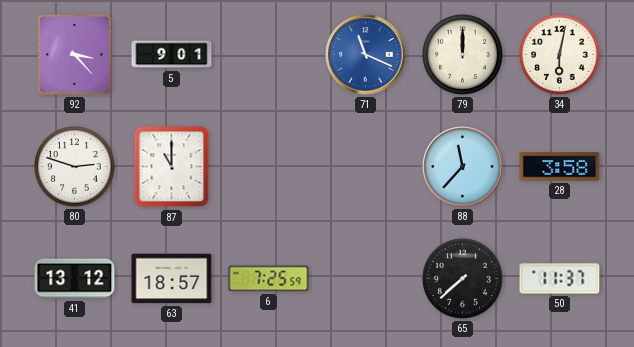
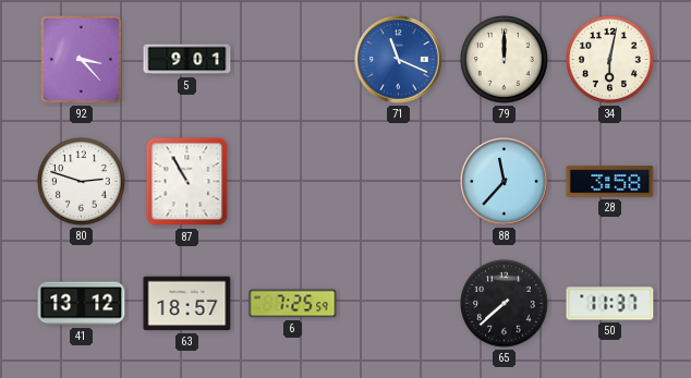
87: 11:00 -> 10:55 (187, 182)
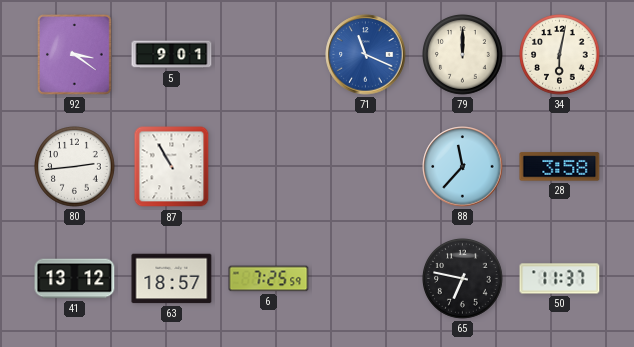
92: 3:23 -> 3:21 (75, 55)
80: 2:48 -> 2:44 (75, 167)
65: 7:38 -> 6:47 (463, 279)
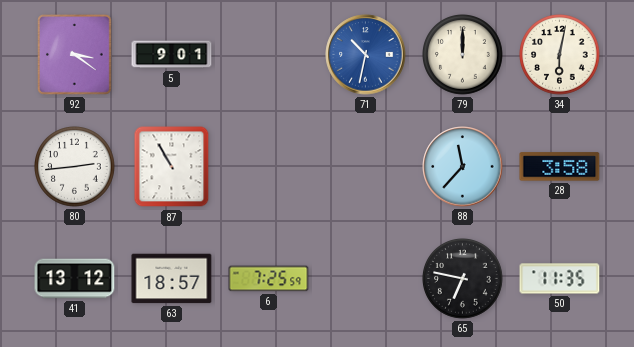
71: 11:19 -> 10:32 (366, 55)
50: 11:37 -> 11:35 (560, 279)
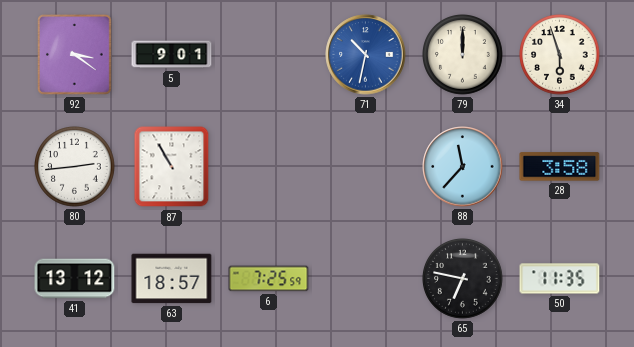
34: 6:02 -> 5:57 (560, 55)
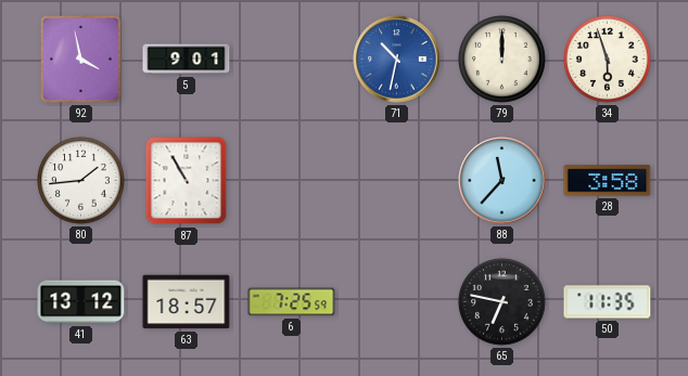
92: 3:21 -> 3:58 (81, 60)
80: 2:44 -> 1:44 (81, 181)
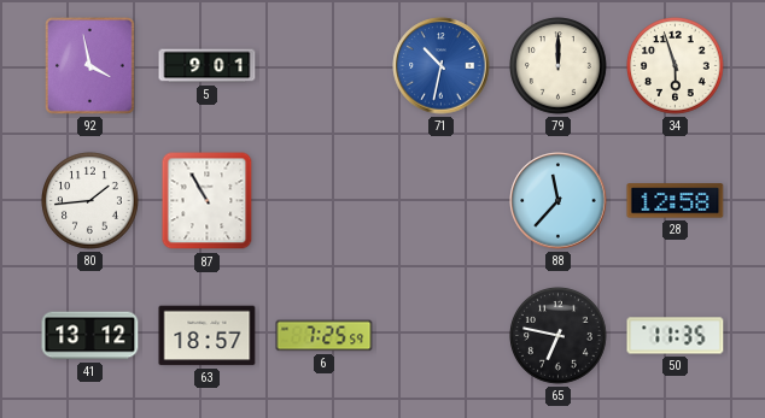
28: 3:58 -> 12:58 (676, 201)
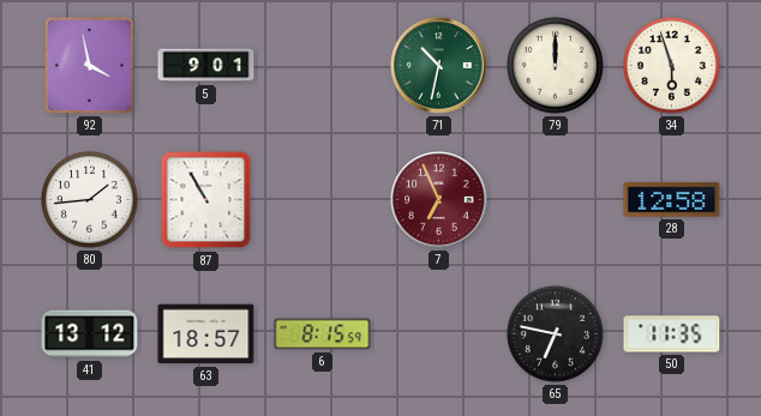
71 dial: blue -> green (439, 66)
7: none -> 6:56 (439, 200)
88: 11:37 -> none (559, 201)
6: 7:25 -> 8:15 (323, 334)
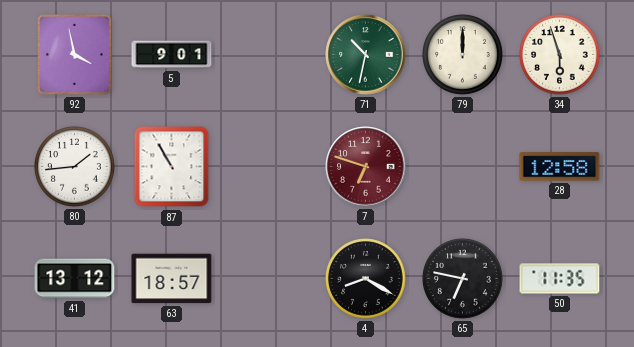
7: 6:56 -> 6:48 (366, 167)
6: 8:15 -> none (323, 334)
4: none -> 8:20 (366, 279)
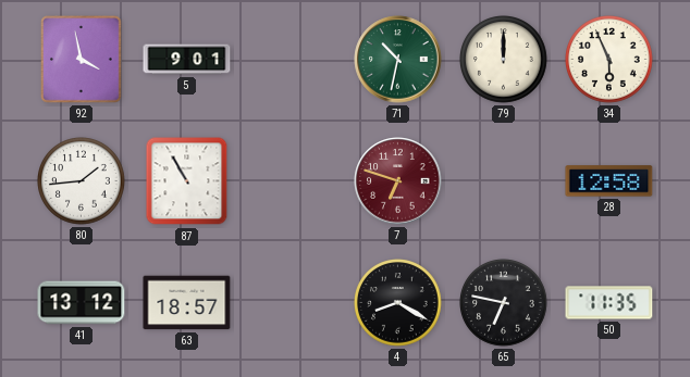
34: 5:57 -> 5:56 (609, 60)
